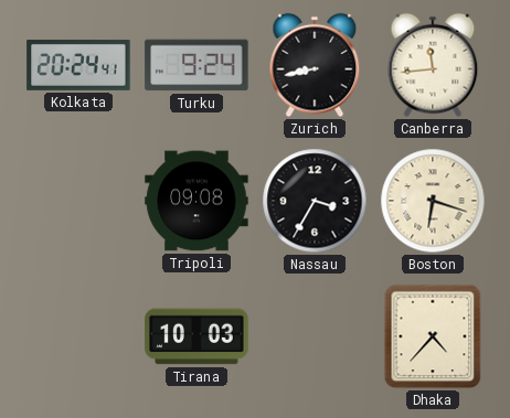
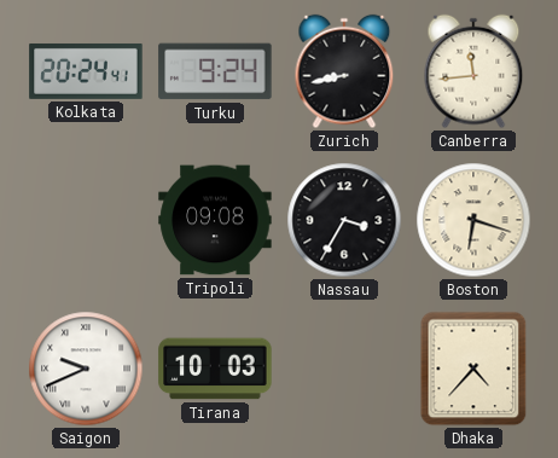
Saigon: none -> 9:41 (86, 369)
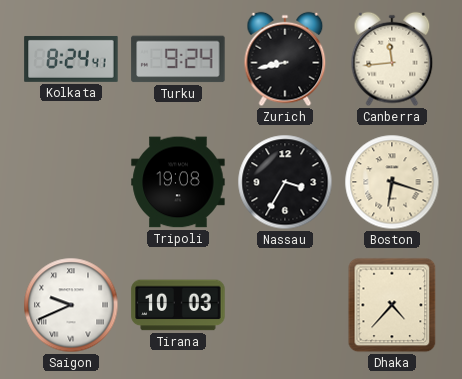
Kolkata: 20:24 -> 8:24 (71, 59)
Tripoli: 09:08 -> 19:08 (178, 182)
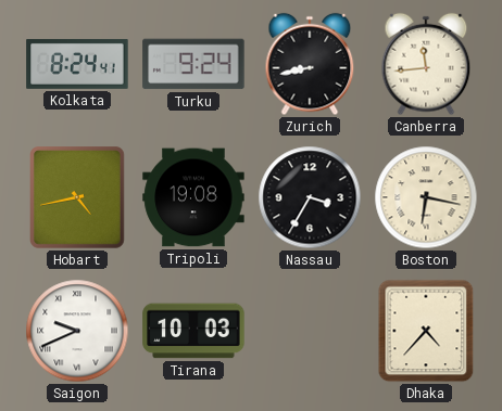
Hobart: none -> 4:43 (78, 198)
Boston: 6:18 -> 6:17 (426, 197)
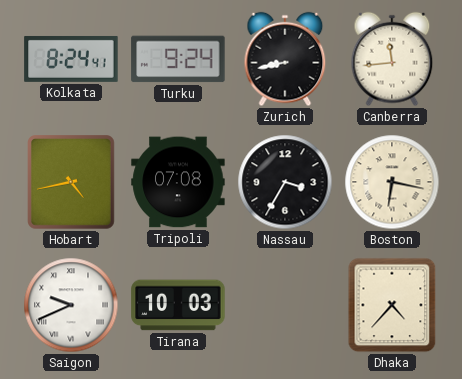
Tripoli: 19:08 -> 07:08 (178, 182)
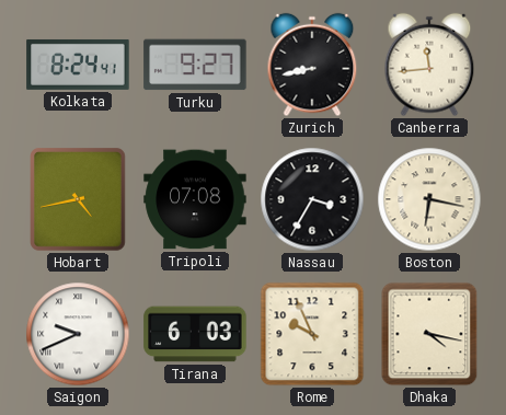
Turku: 9:24 -> 9:27 (195, 65)
Tirana: 10:03 -> 6:03 (195, 334)
Rome: none -> 9:56 (312, 334)
Dhaka: 4:37 -> 4:17 (429, 334)
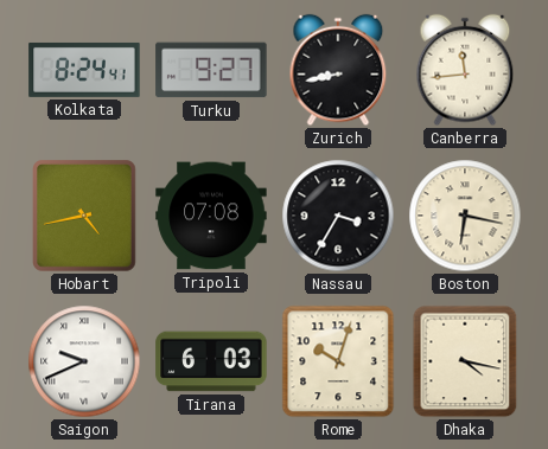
Rome: 9:56 -> 10:03 (338, 361)
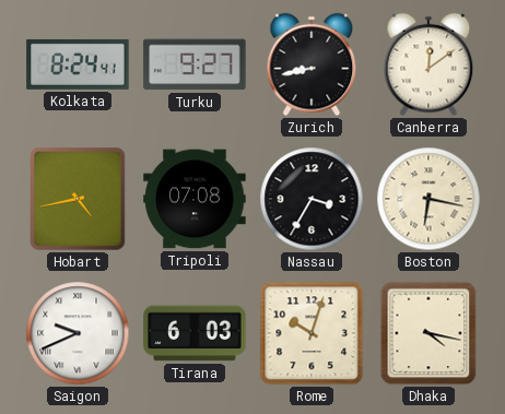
Canberra: 11:44 -> 12:09 (428, 64)
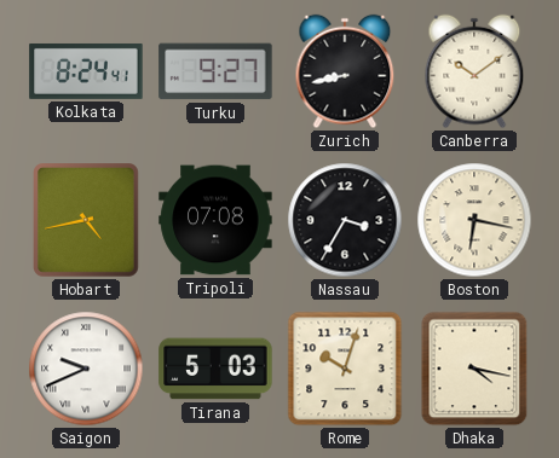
Canberra: 12:09 -> 10:09 (474, 71)
Tirana: 6:03 -> 5:03 (215, 369)
